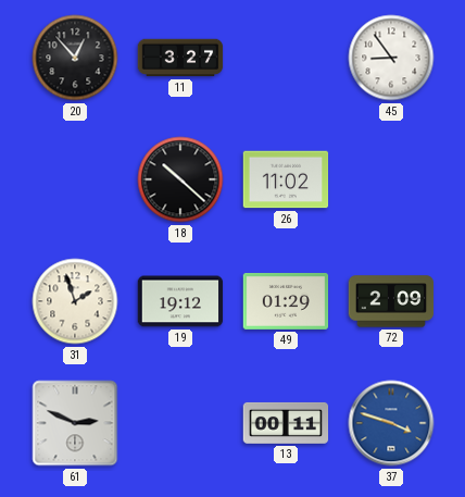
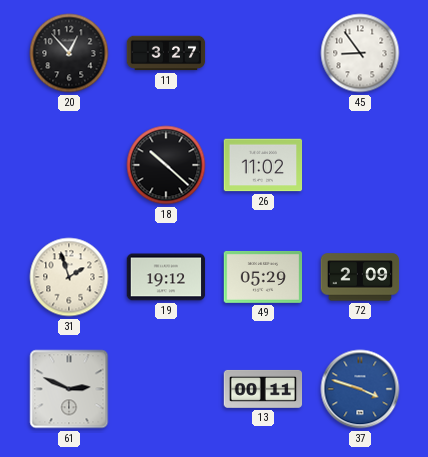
49: 01:29 -> 05:29 (263, 277)
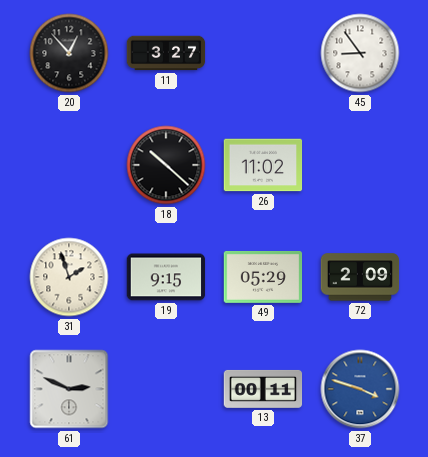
19: 19:12 -> 9:15 (166, 277)
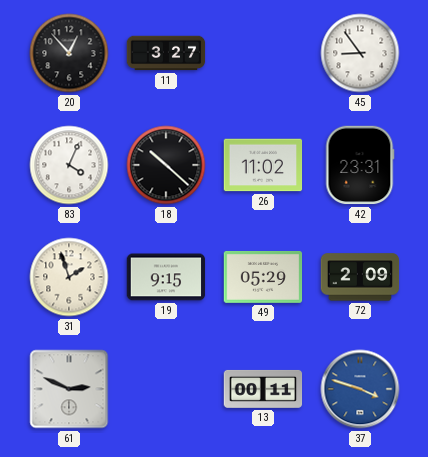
83: none -> 4:04 (69, 165)
42: none -> 23:31 (360, 165)
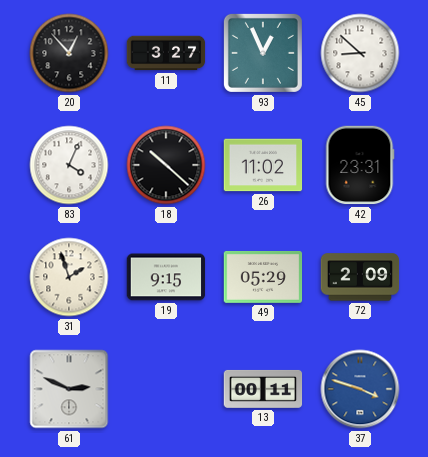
93: none -> 12:56 (263, 53)
45: 8:54 -> 8:52 (360, 53)
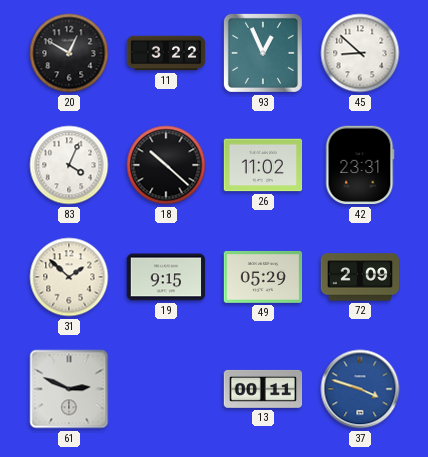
20: 12:53 -> 12:50 (69, 53)
11: 3:27 -> 3:22 (166, 53)
31: 1:57 -> 1:52 (69, 277)
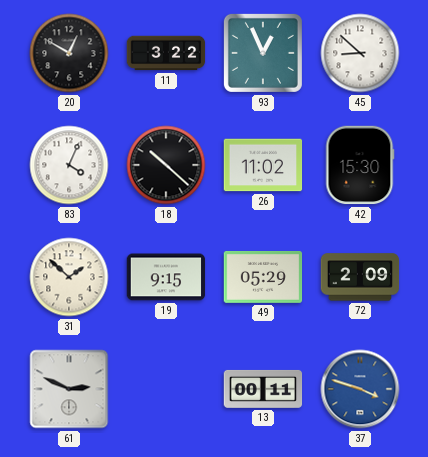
42: 23:31 -> 15:30 (360, 165)
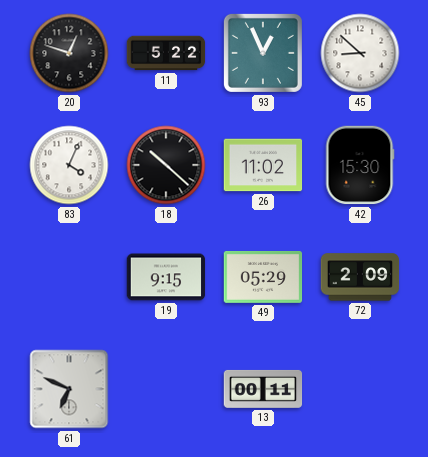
20: 12:50 -> 12:48 (69, 53)
11: 3:22 -> 5:22 (166, 53)
31: 1:52 -> none (69, 277)
61: 2:49 -> 6:49 (69, 389)
37: 3:48 -> none (360, 389)
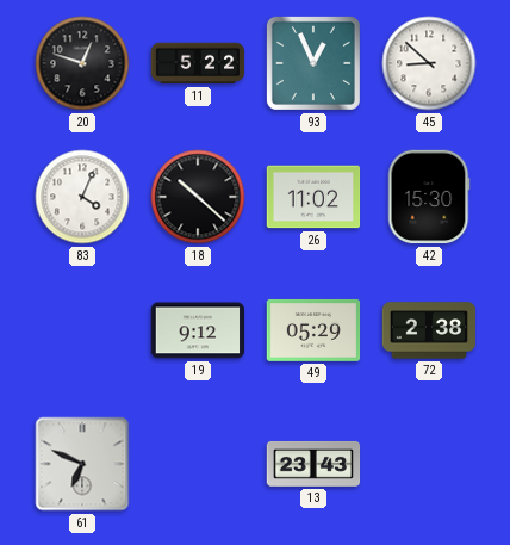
19: 9:15 -> 9:12 (198, 330)
72: 2:09 -> 2:38 (429, 330)
13: 00:11 -> 23:43 (313, 464)
